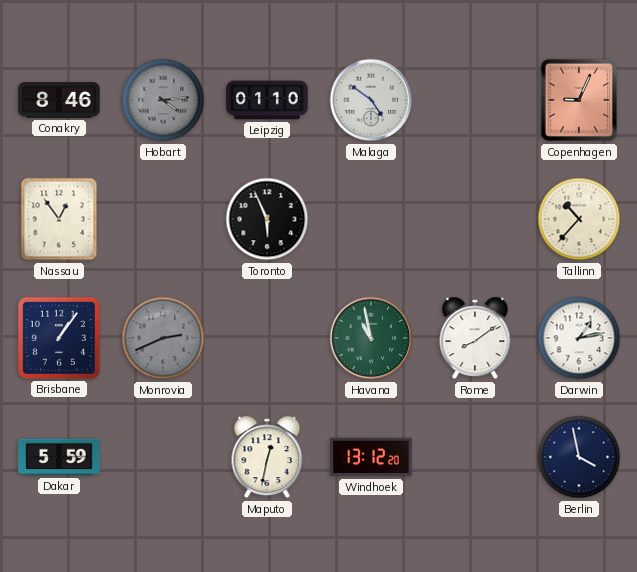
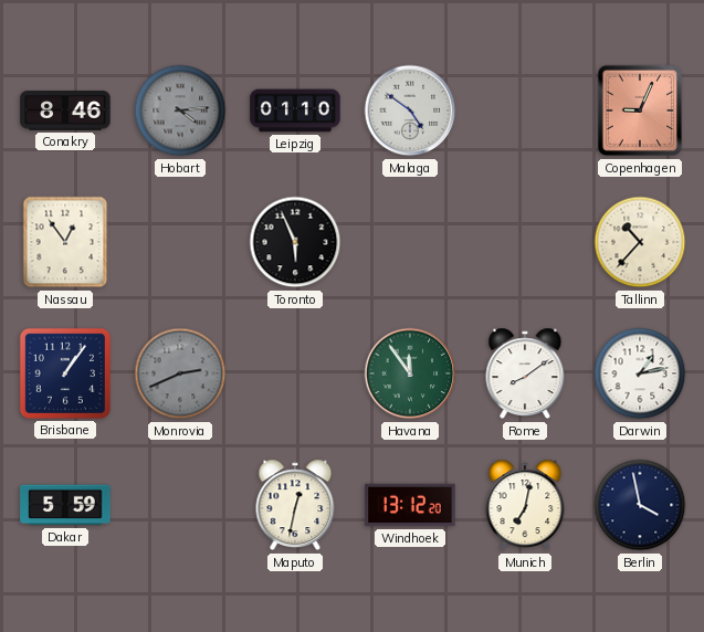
Havana: 10:58 -> 11:54 (410, 373)
Munich: none -> 7:02 (525, 505)
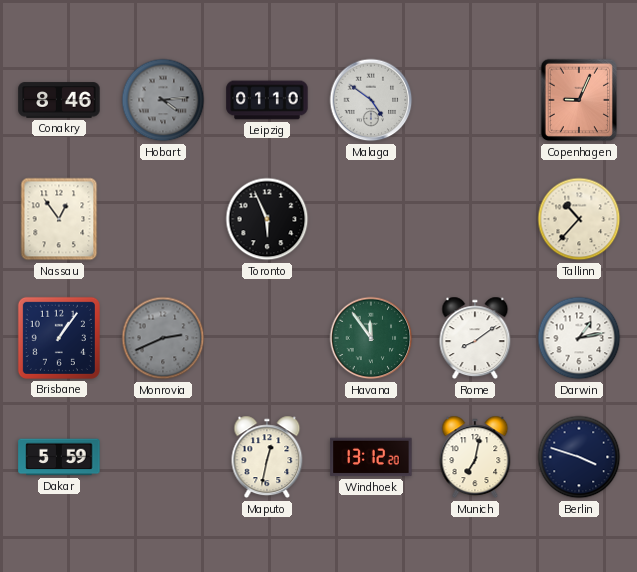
Berlin: 3:58 -> 3:48 (579, 457)
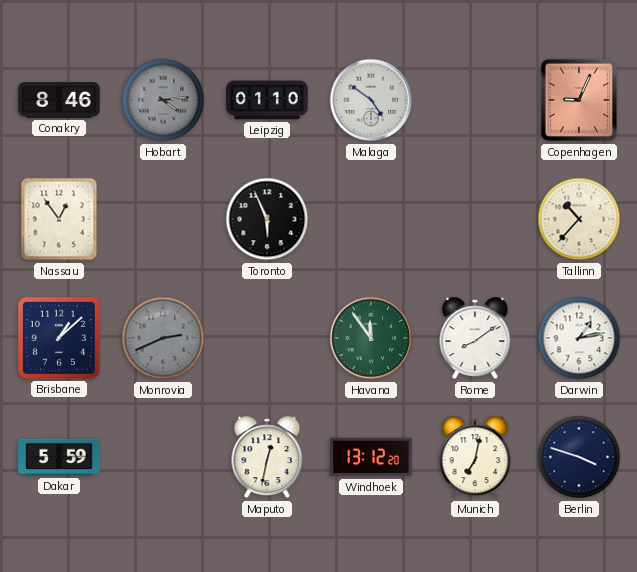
Brisbane: 1:06 -> 1:08 (59, 338)
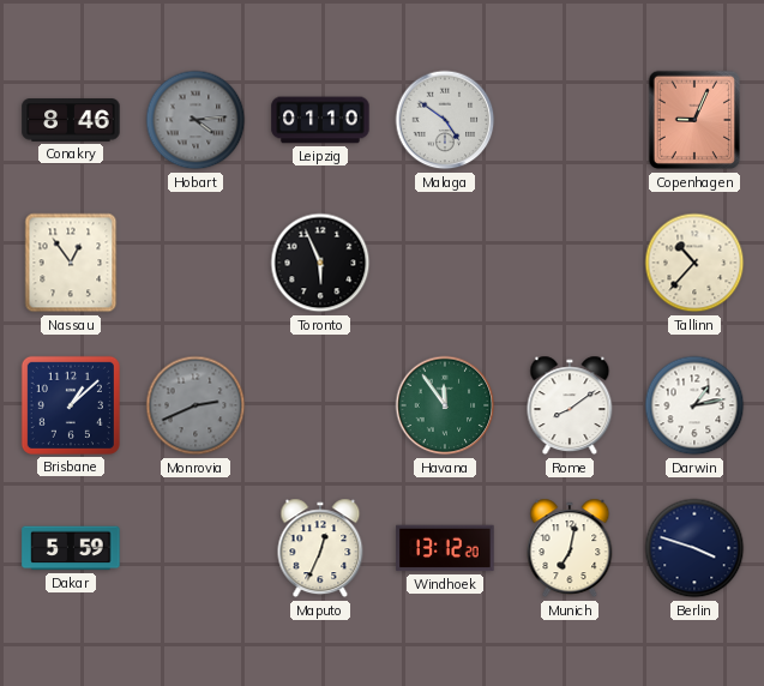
Maputo: 12:32 -> 12:34 (320, 548)
